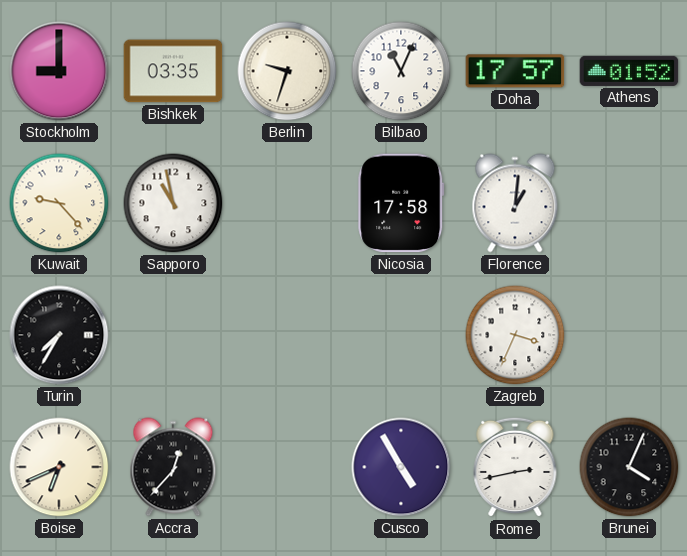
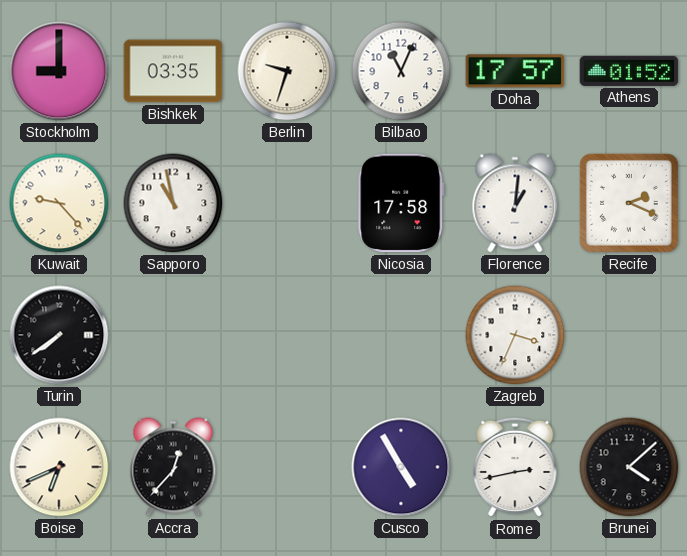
Recife: none -> 2:19 (629, 203)
Turin: 7:35 -> 7:39 (59, 335)
Brunei: 4:04 -> 4:08 (629, 467)
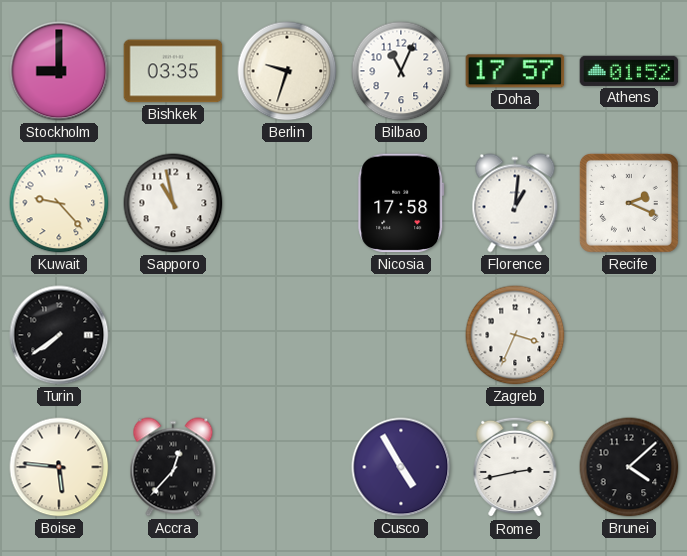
Boise: 6:41 -> 5:46 (59, 467)
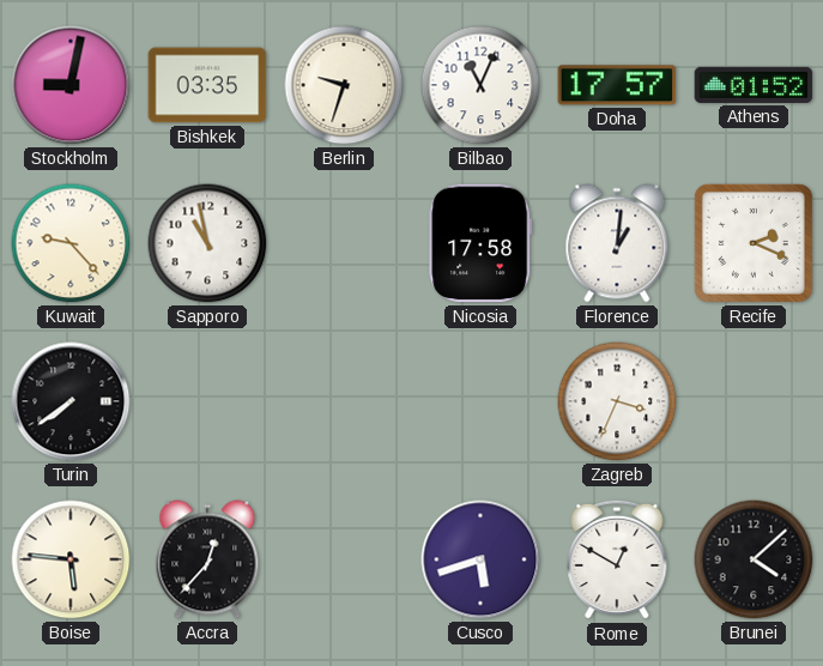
Stockholm: 9:00 -> 9:02 (71, 85)
Cusco: 4:55 -> 5:42 (480, 559)
Rome: 2:43 -> 12:50 (617, 559)
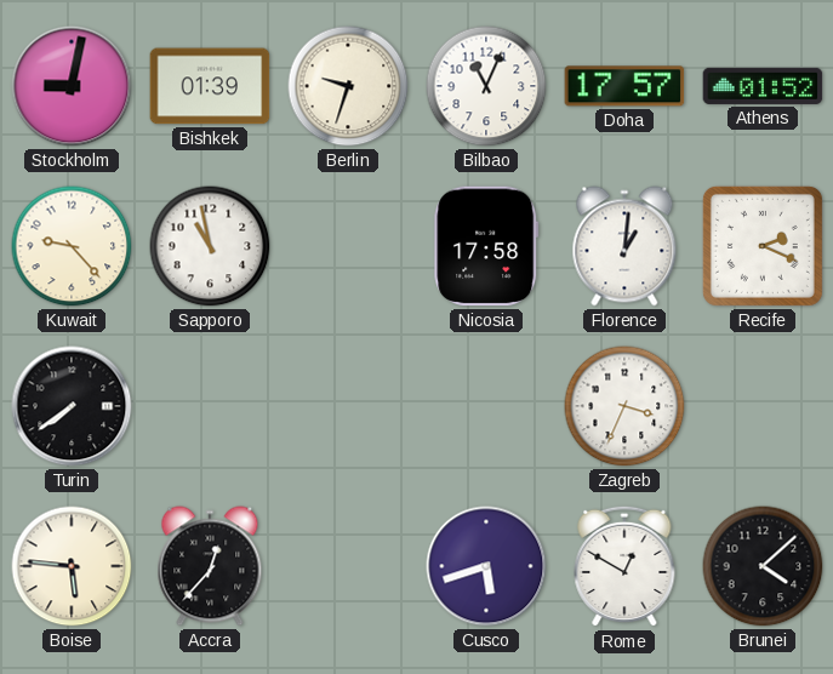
Bishkek: 03:35 -> 01:39 (210, 86)
